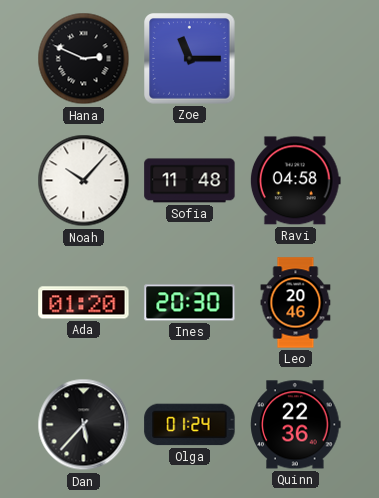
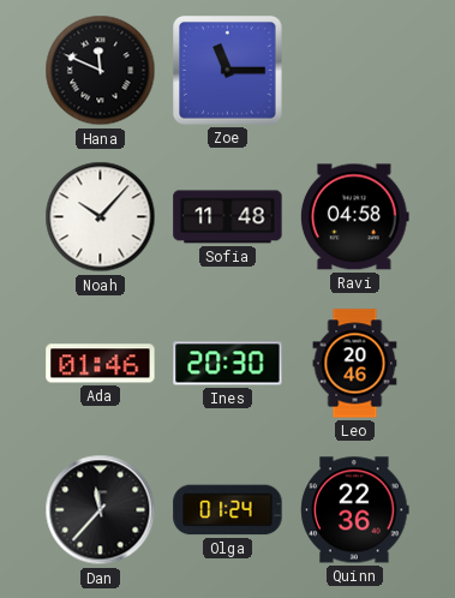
Hana: 2:49 -> 11:49 (101, 71)
Ada: 01:20 -> 01:46 (101, 364)
Dan: 5:37 -> 11:37 (101, 510)
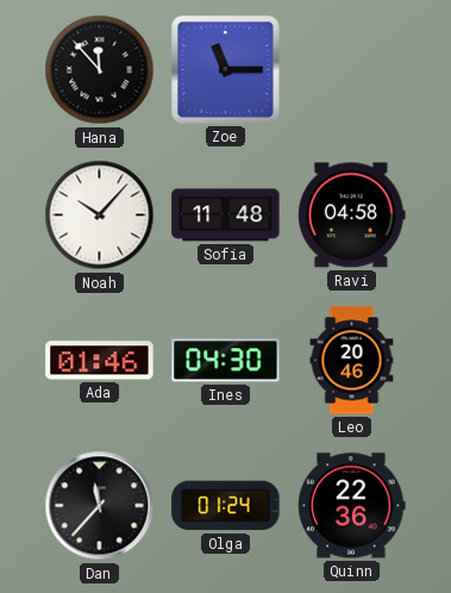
Hana: 11:49 -> 11:53 (100, 70)
Ines: 20:30 -> 04:30 (226, 361)
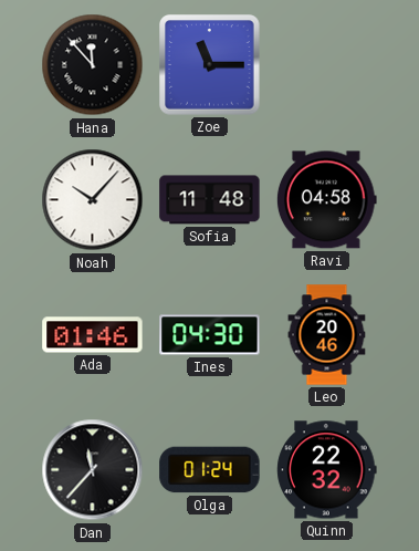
Quinn: 22:36 -> 22:32 (327, 470)
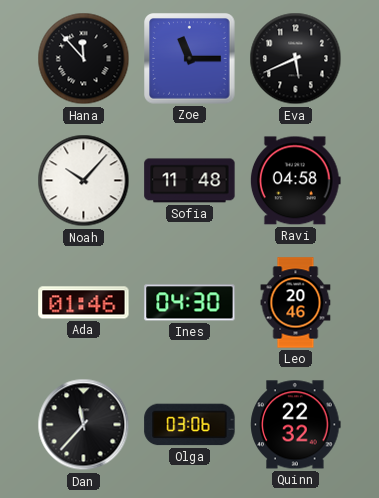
Eva: none -> 5:41 (296, 59)
Olga: 01:24 -> 03:06 (190, 425)
